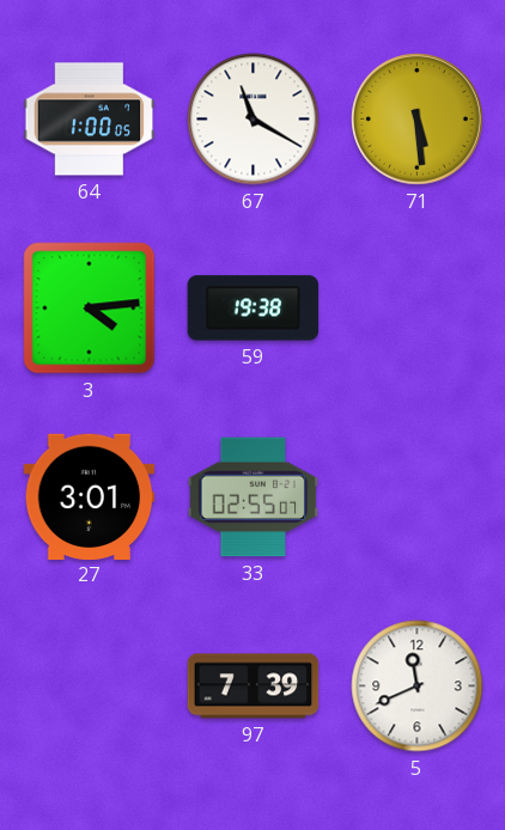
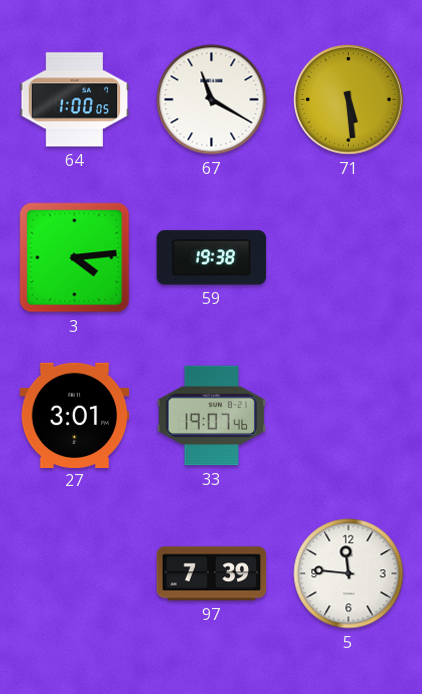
33: 02:55 -> 19:07 (212, 416)
5: 11:41 -> 11:46 (349, 574)
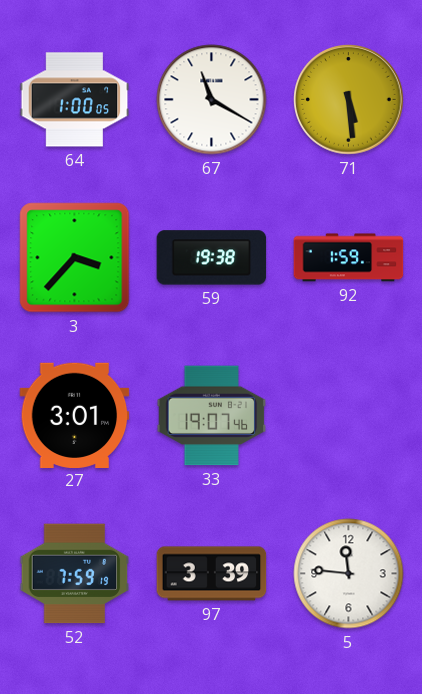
3: 4:14 -> 3:37 (75, 258)
92: none -> 1:59 (349, 258)
52: none -> 7:59 (75, 574)
97: 7:39 -> 3:39 (212, 574)
